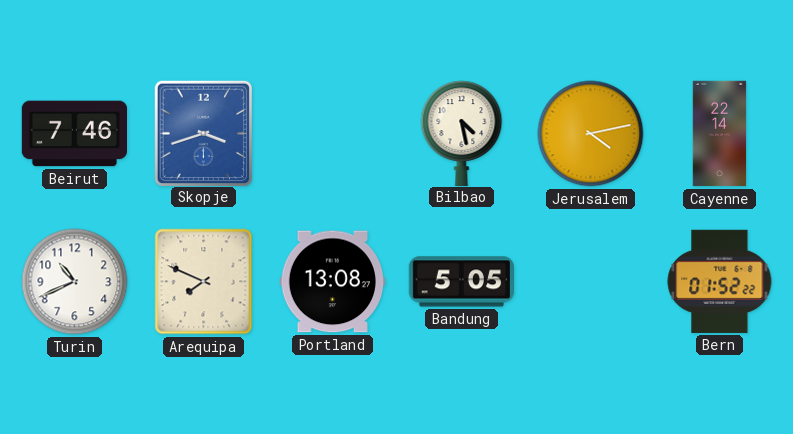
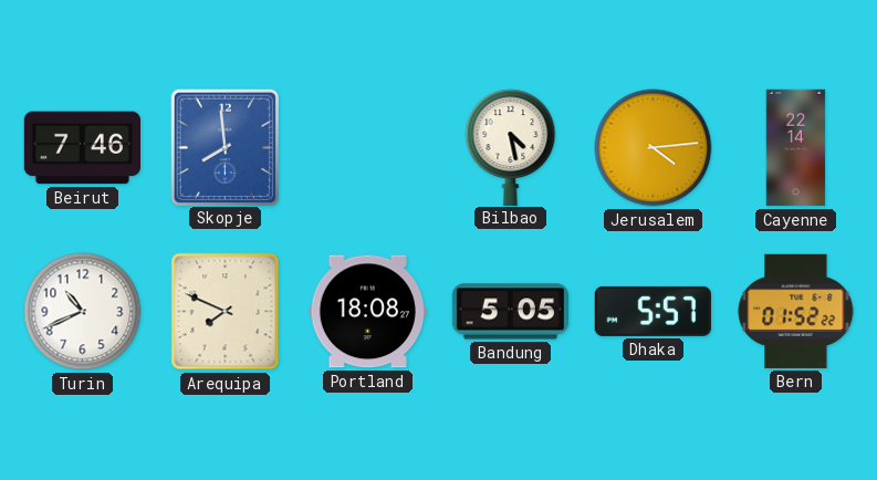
Skopje: 3:42 -> 7:59 (225, 147)
Jerusalem: 4:13 -> 4:14 (654, 148)
Portland: 13:08 -> 18:08 (367, 312)
Dhaka: none -> 5:57 (652, 311)
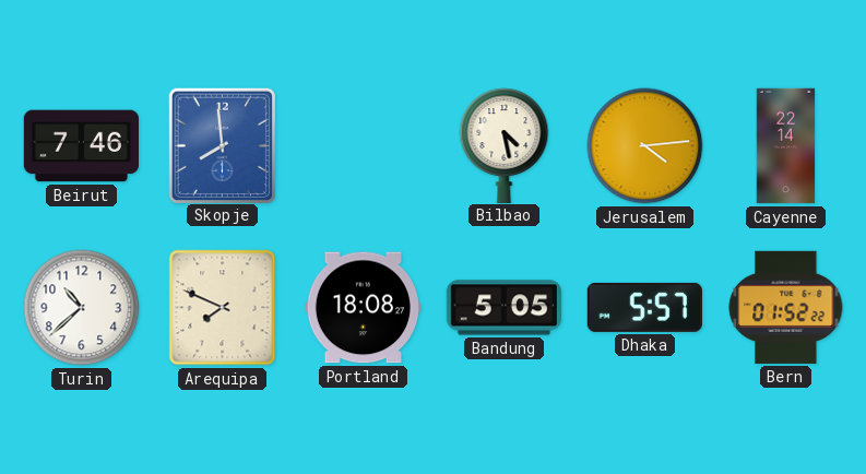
Turin: 10:41 -> 10:38 (82, 308)
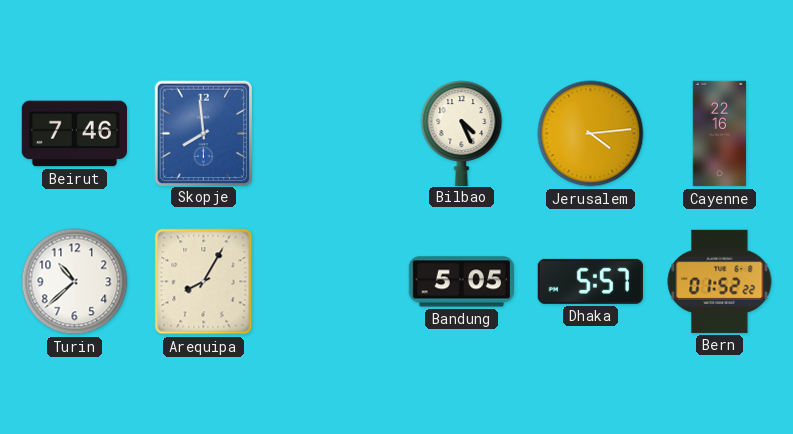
Bilbao: 4:28 -> 4:26 (462, 133)
Cayenne: 22:14 -> 22:16 (720, 134)
Arequipa: 7:49 -> 8:05 (204, 282)
Portland: 18:08 -> none (363, 308)
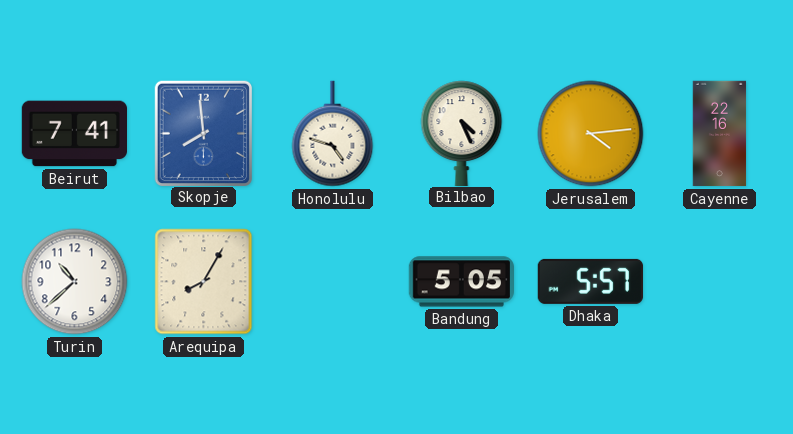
Beirut: 7:46 -> 7:41 (74, 134)
Honolulu: none -> 4:48 (333, 134)
Bern: 01:52 -> none (720, 281)
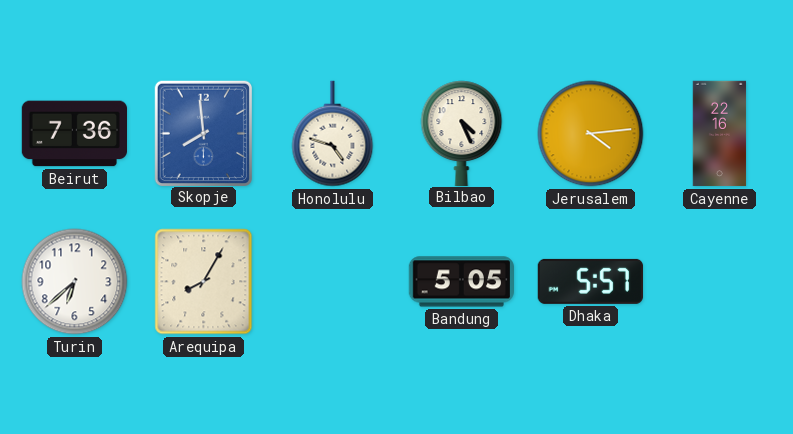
Beirut: 7:41 -> 7:36 (74, 134)
Turin: 10:38 -> 6:38 (75, 282)
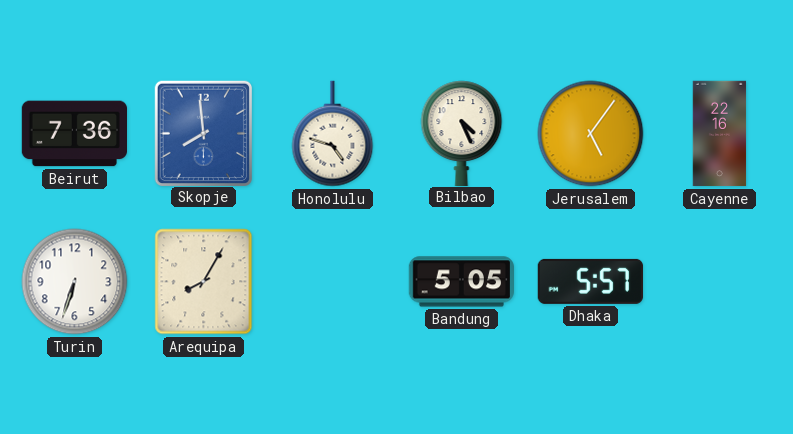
Jerusalem: 4:14 -> 5:06 (591, 134)
Turin: 6:38 -> 6:33 (75, 282)
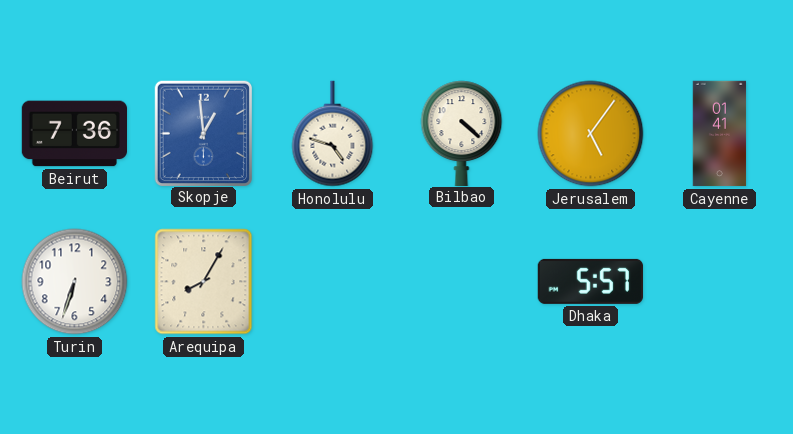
Skopje: 7:59 -> 12:59 (203, 133)
Bilbao: 4:26 -> 4:22 (462, 133)
Cayenne: 22:16 -> 01:41 (720, 134)
Bandung: 5:05 -> none (462, 282)
